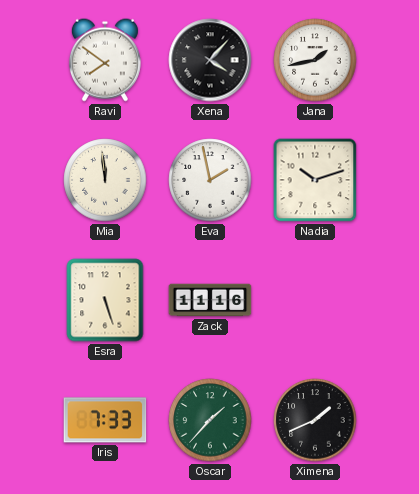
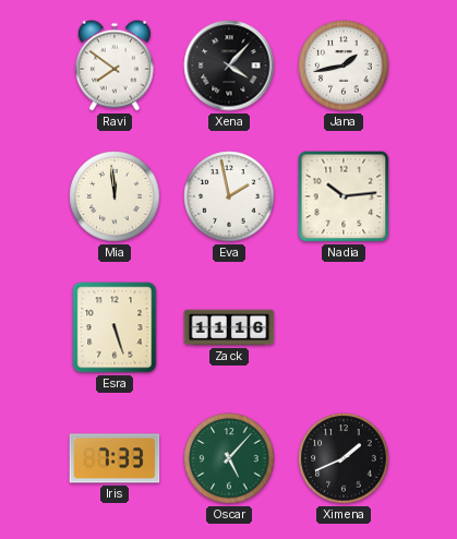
Nadia: 10:12 -> 10:14 (344, 196)
Oscar: 1:37 -> 5:07 (229, 458)
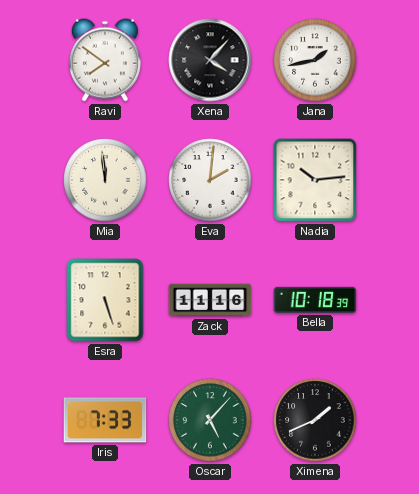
Eva: 1:58 -> 2:01 (210, 180)
Bella: none -> 10:18 (315, 300)
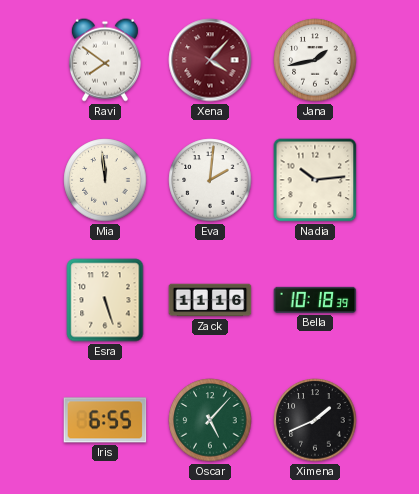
Xena dial: black -> burgundy (210, 60)
Iris: 7:33 -> 6:55 (105, 420)
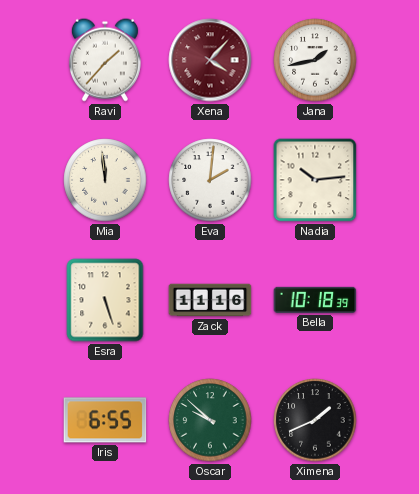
Ravi: 7:51 -> 1:37 (105, 60)
Oscar: 5:07 -> 9:52 (210, 420)
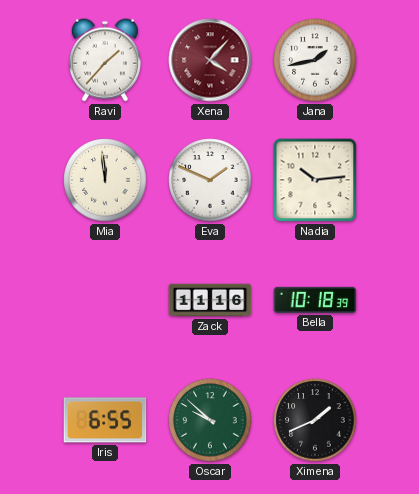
Eva: 2:01 -> 1:49 (210, 180)
Esra: 5:27 -> none (105, 300)
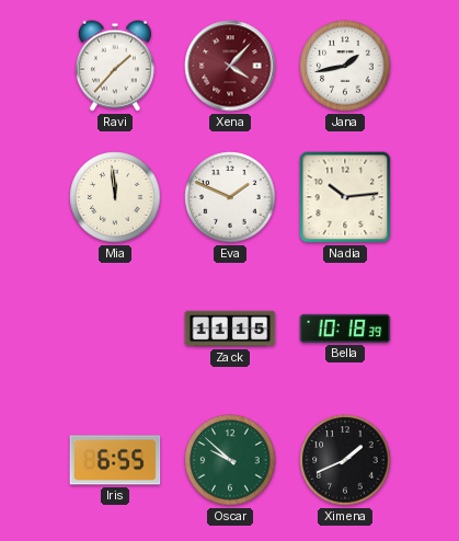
Zack: 11:16 -> 11:15 (230, 329)
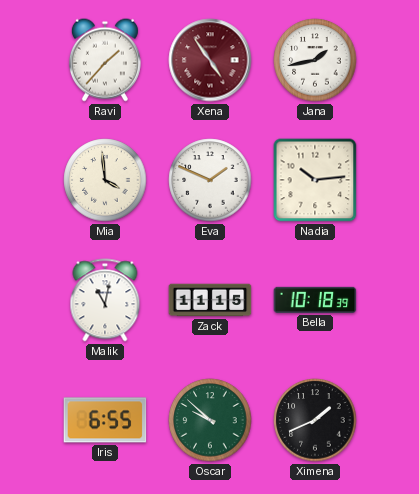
Xena: 4:07 -> 4:54 (210, 60)
Mia: 11:59 -> 3:59 (105, 180)
Malik: none -> 11:02 (105, 300)
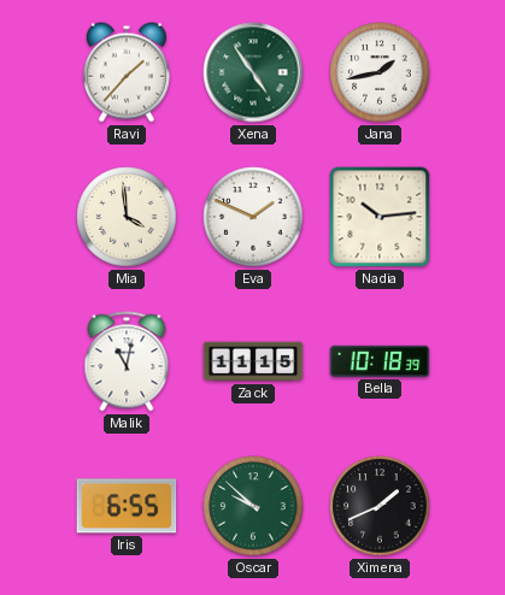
Xena dial: burgundy -> green (253, 72)
